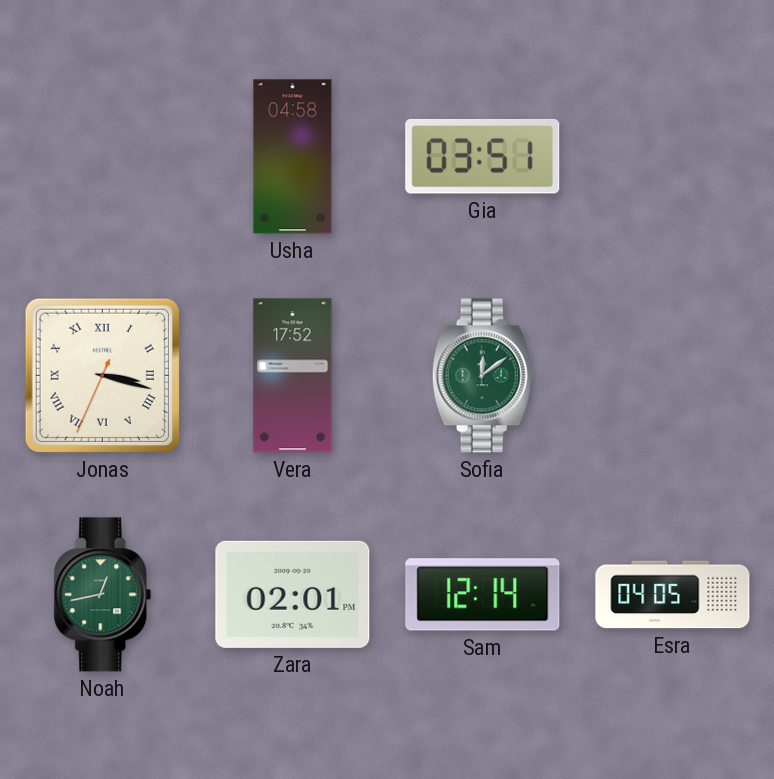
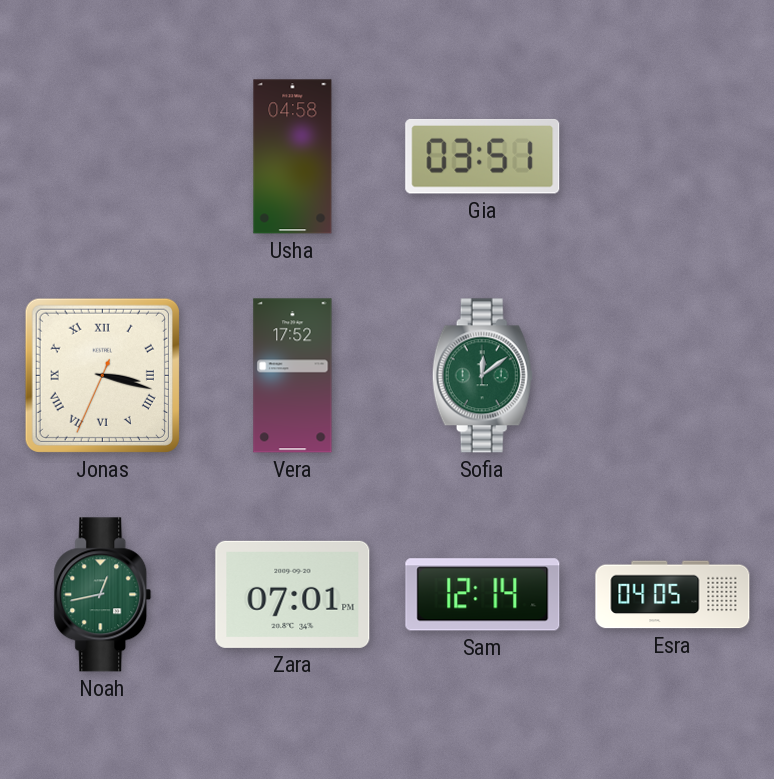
Zara: 02:01 -> 07:01 (293, 594)
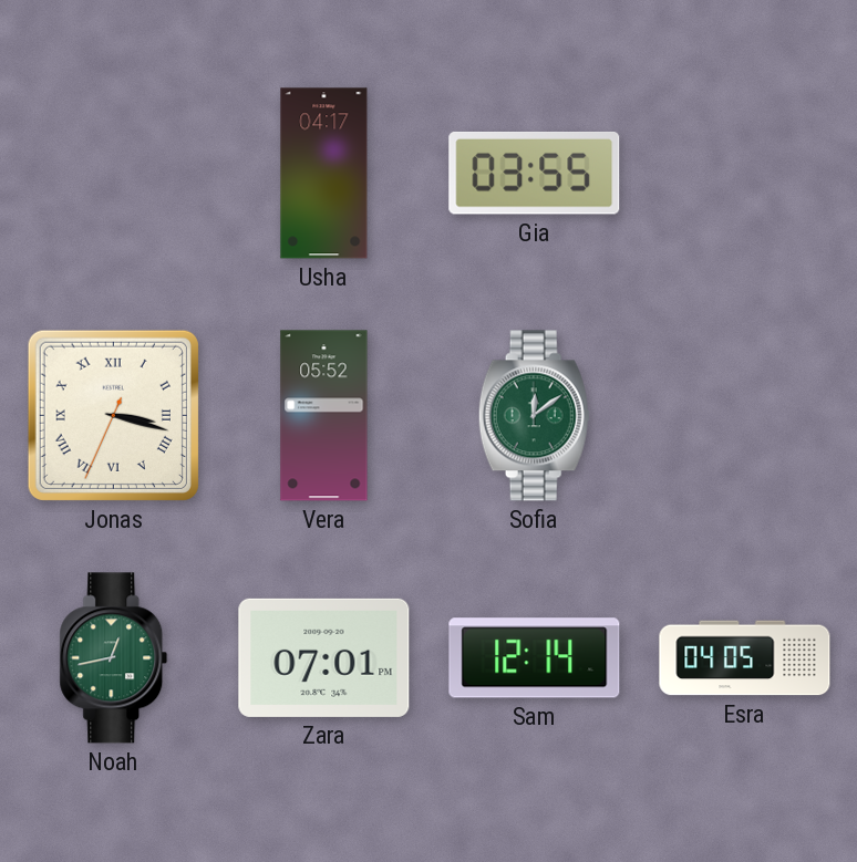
Usha: 04:58 -> 04:17 (324, 174)
Gia: 03:51 -> 03:55 (535, 173)
Vera: 17:52 -> 05:52 (324, 416)
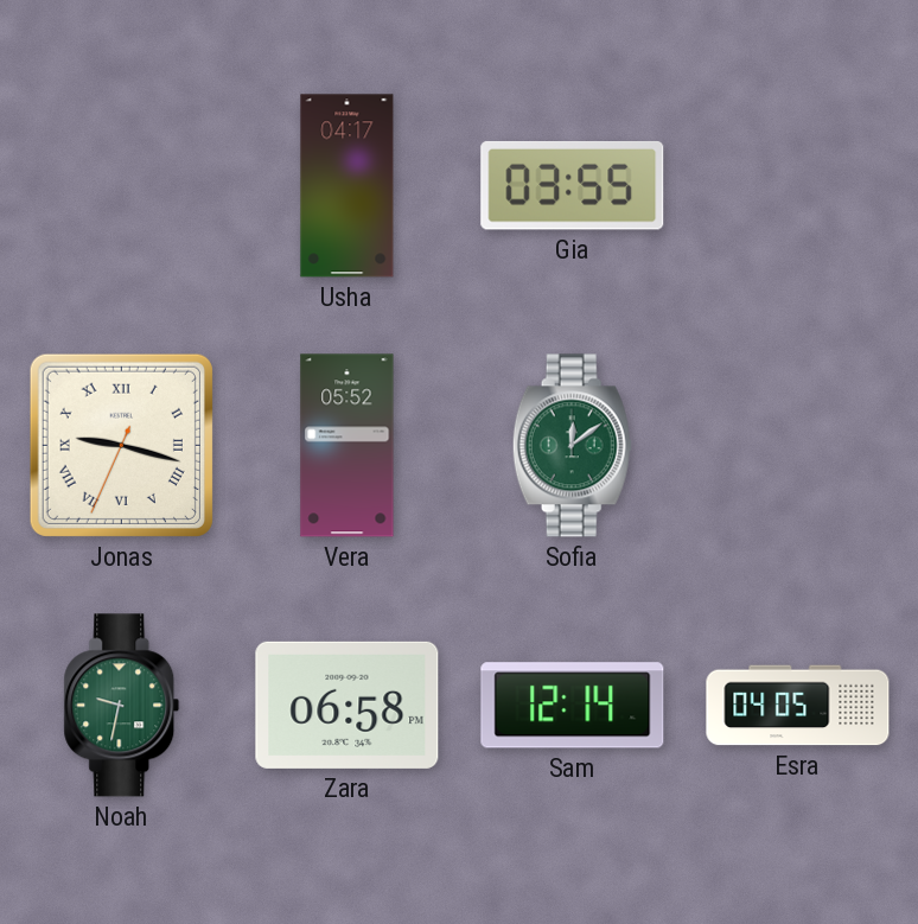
Jonas: 3:17 -> 9:17 (121, 445)
Noah: 12:43 -> 9:32 (122, 706)
Zara: 07:01 -> 06:58 (348, 705)
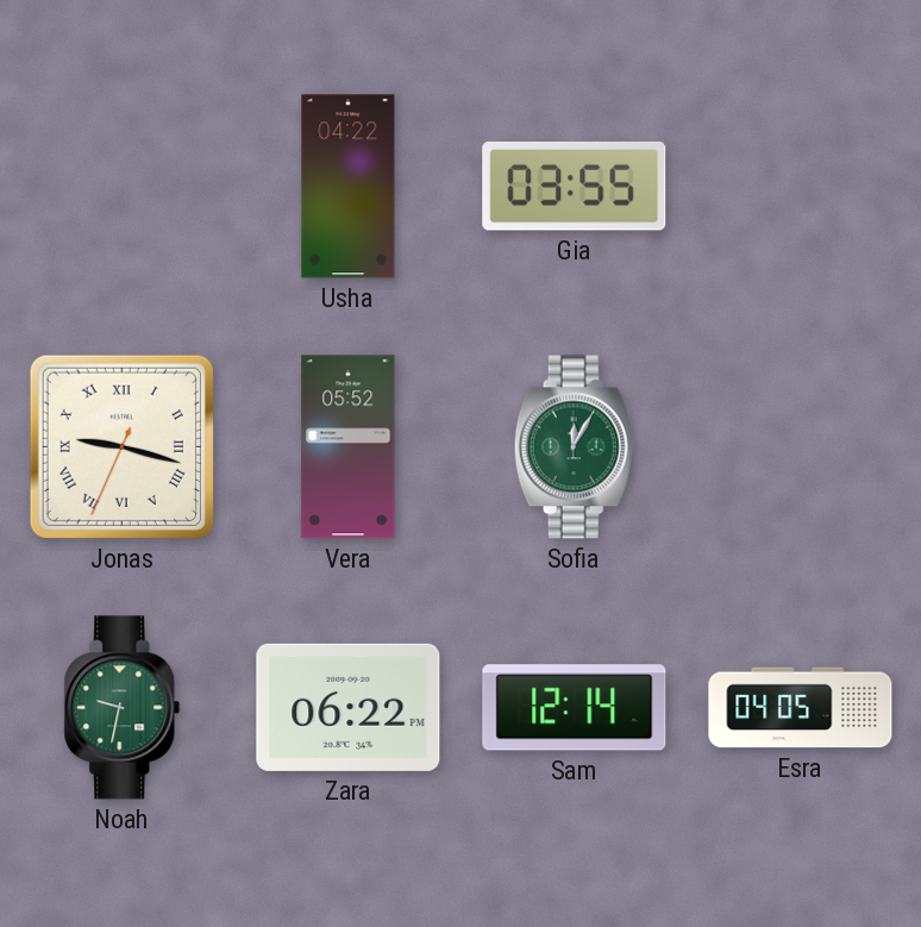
Usha: 04:17 -> 04:22 (349, 187)
Sofia: 12:09 -> 12:05 (574, 447)
Zara: 06:58 -> 06:22 (349, 707)
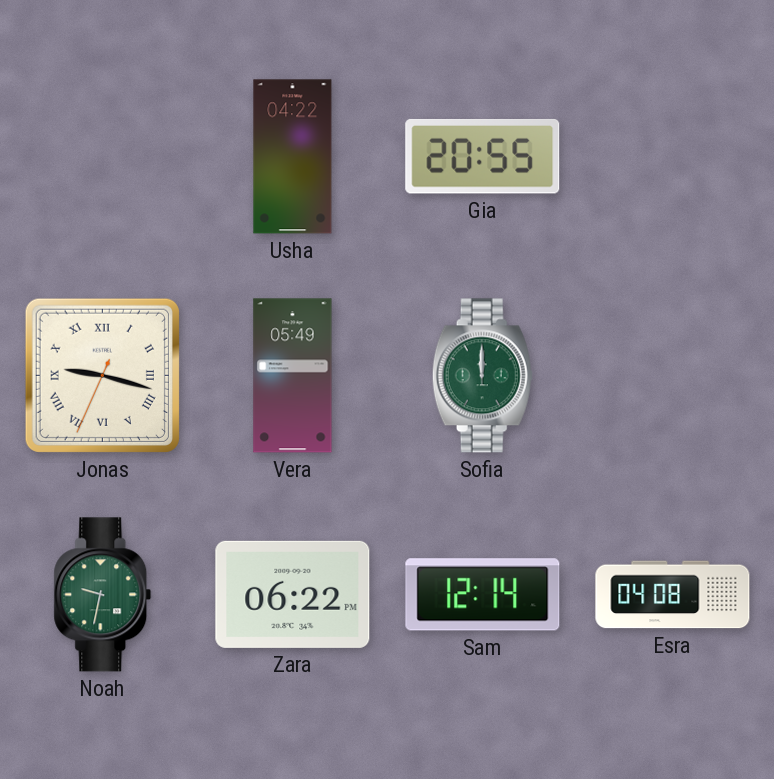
Gia: 03:55 -> 20:55 (483, 156)
Vera: 05:52 -> 05:49 (293, 376)
Sofia: 12:05 -> 12:00 (482, 376)
Esra: 04:05 -> 04:08 (673, 595)
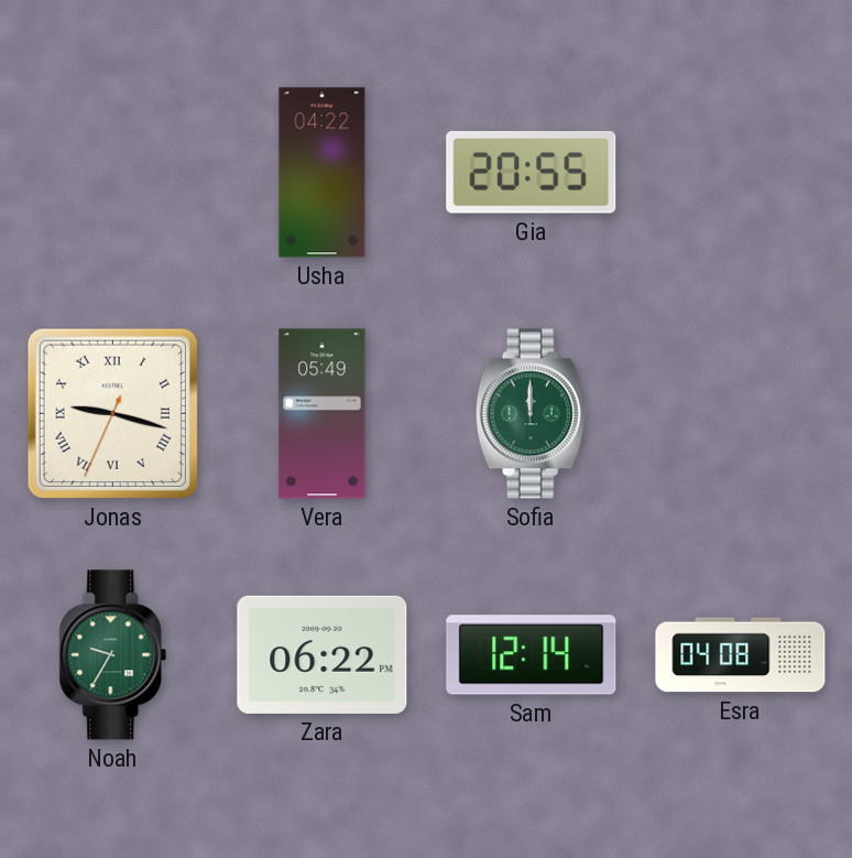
Noah: 9:32 -> 9:35 (113, 655)
